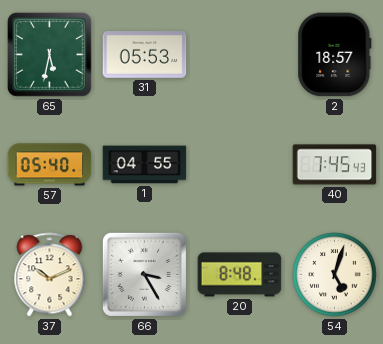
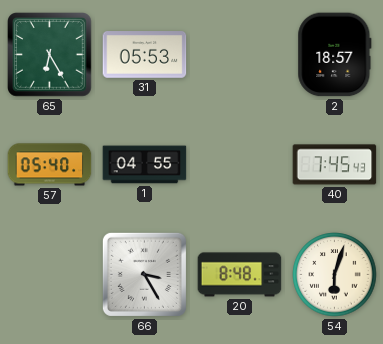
65: 5:32 -> 6:25 (50, 55)
37: 10:11 -> none (50, 275)
54: 5:03 -> 6:03 (335, 275)
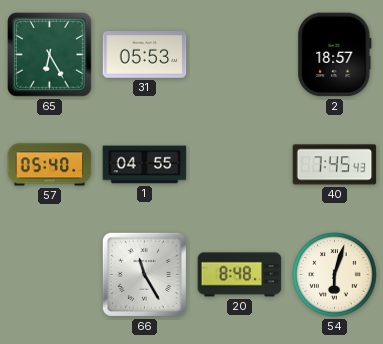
66: 3:25 -> 11:25 (144, 274)
